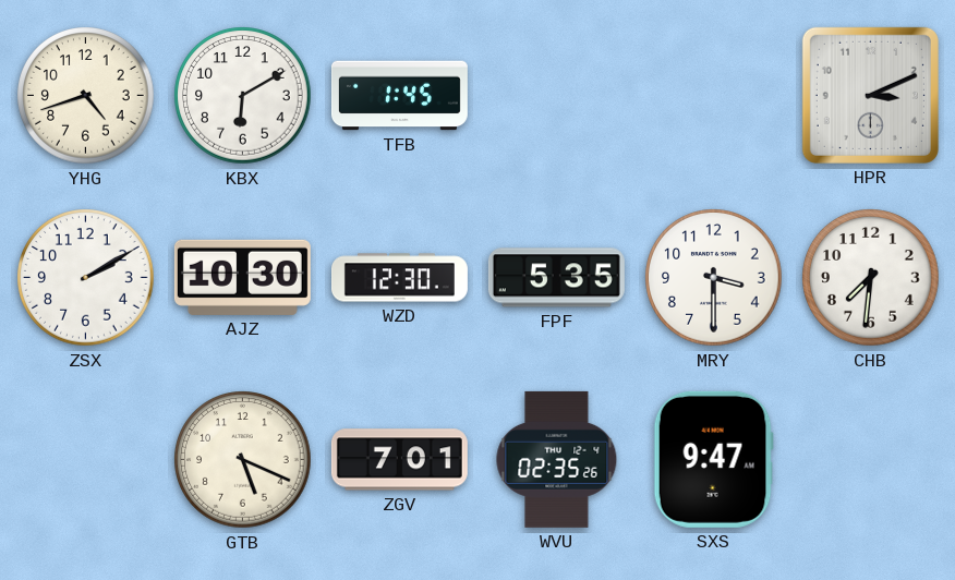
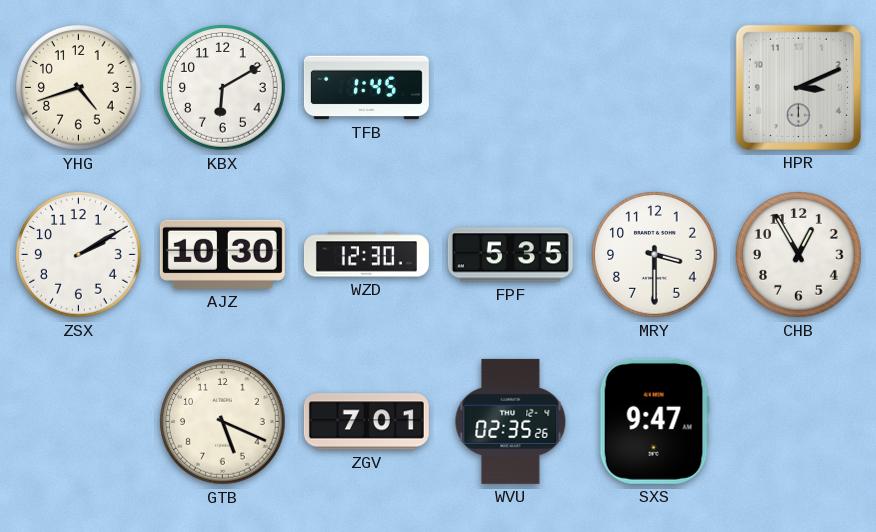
CHB: 7:31 -> 12:55 (799, 255)
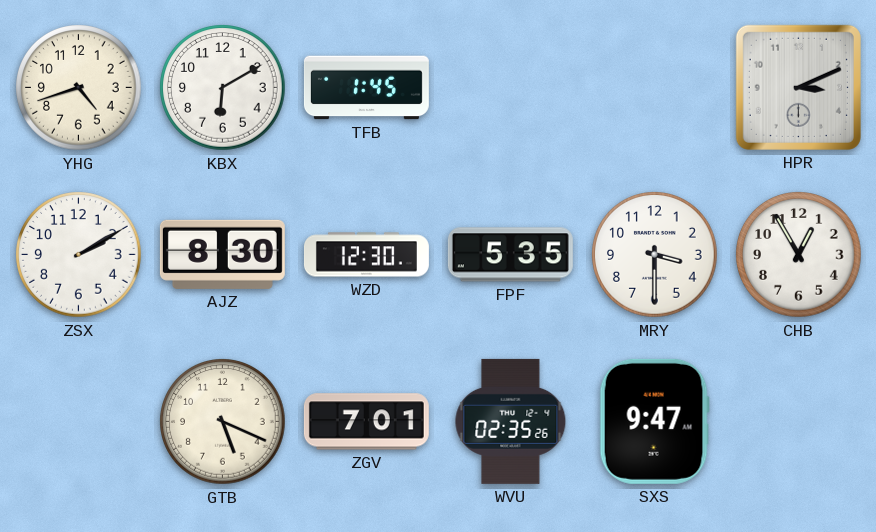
AJZ: 10:30 -> 8:30 (222, 254)
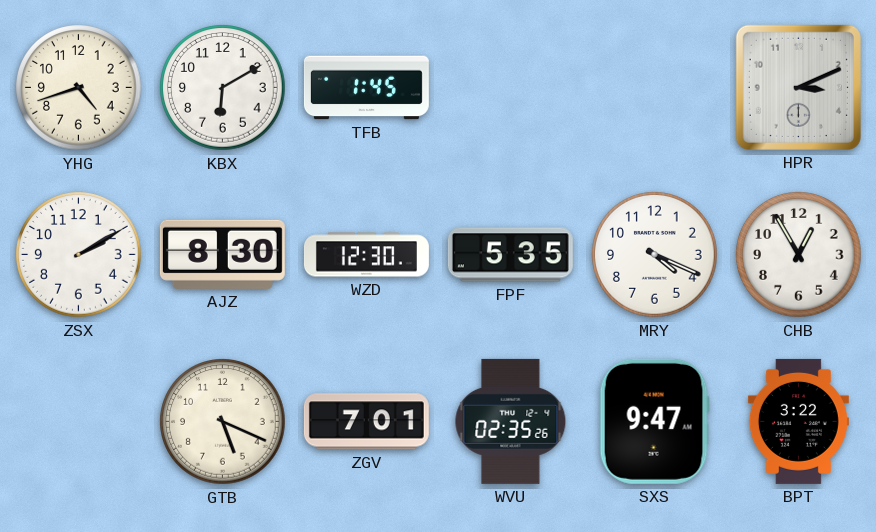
MRY: 3:30 -> 4:19 (655, 255)
BPT: none -> 3:22 (798, 421)
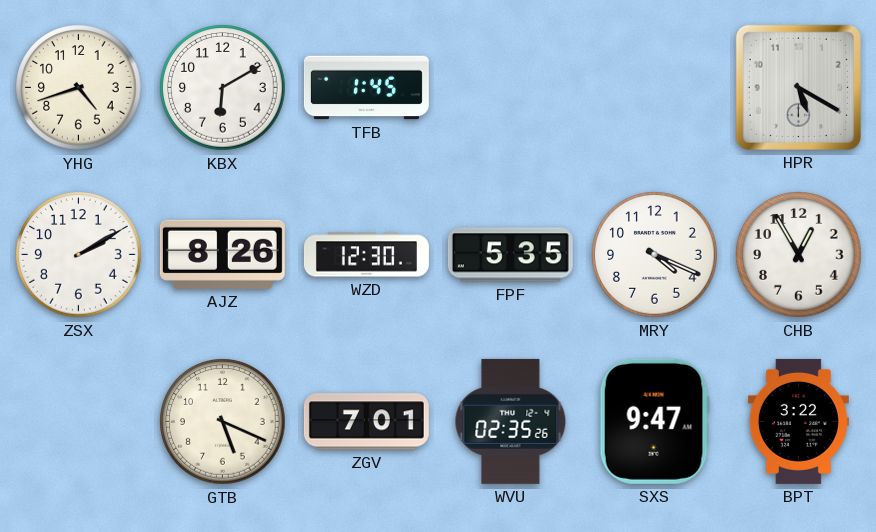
HPR: 3:11 -> 5:20 (798, 87)
AJZ: 8:30 -> 8:26 (222, 254)
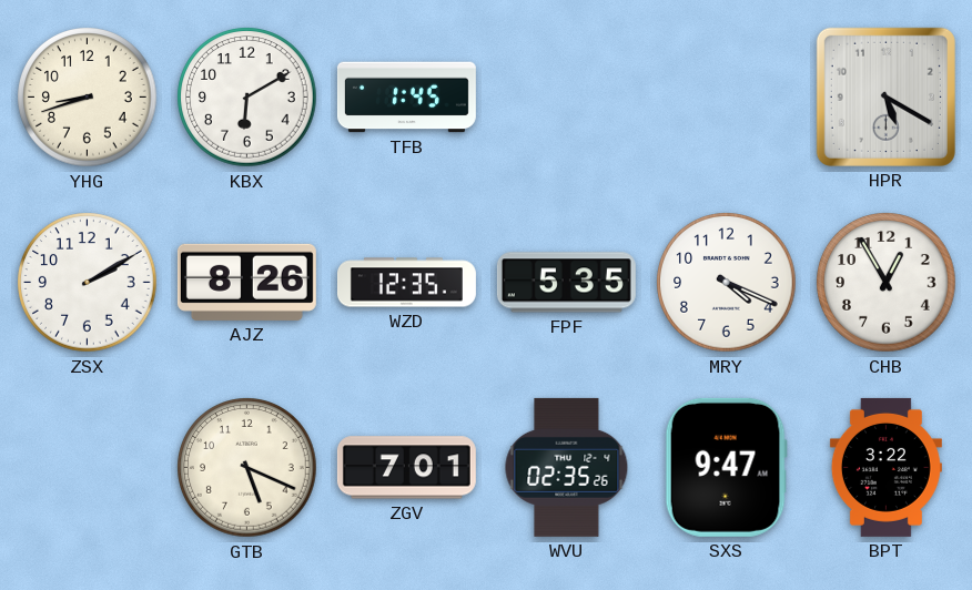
YHG: 4:42 -> 8:42 (88, 98)
WZD: 12:30 -> 12:35 (406, 283)
